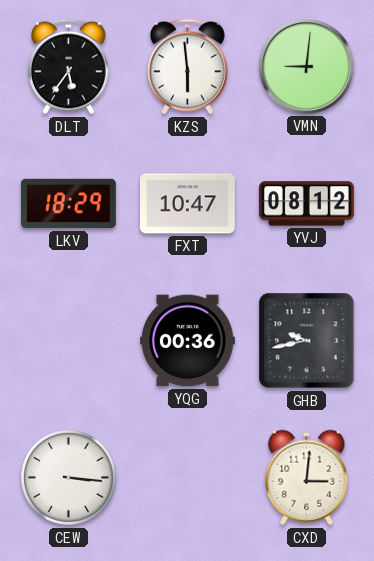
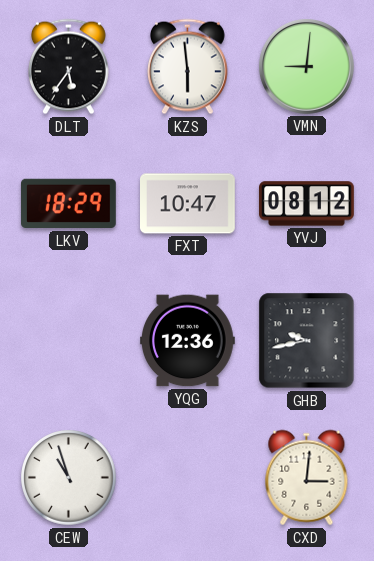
YQG: 00:36 -> 12:36 (188, 341)
CEW: 3:16 -> 10:57 (69, 478)
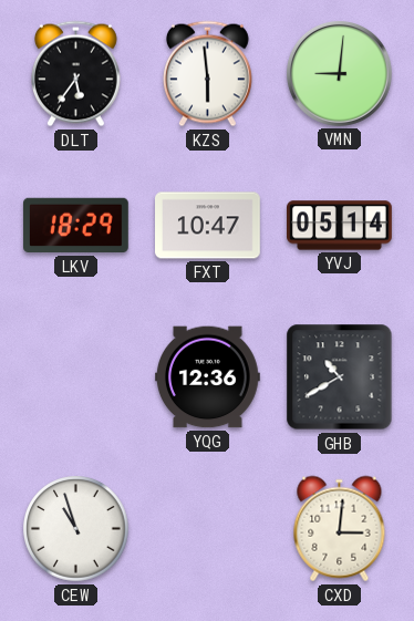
YVJ: 08:12 -> 05:14 (340, 226)
GHB: 9:43 -> 10:40 (340, 377)
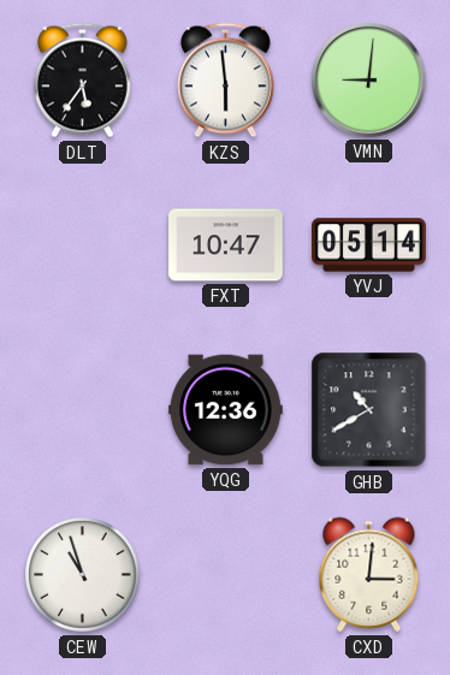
LKV: 18:29 -> none (75, 226)
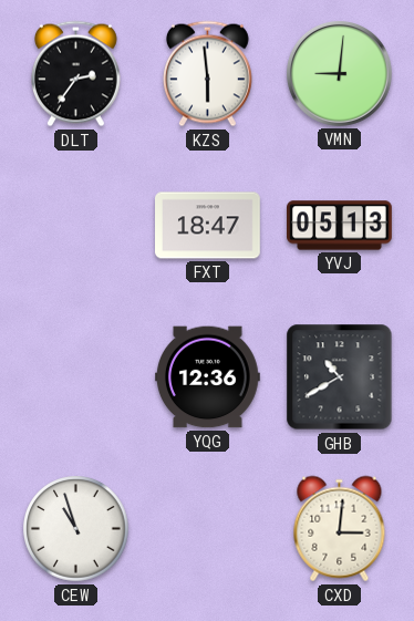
DLT: 5:36 -> 2:36 (75, 74)
FXT: 10:47 -> 18:47 (208, 226)
YVJ: 05:14 -> 05:13 (340, 226)
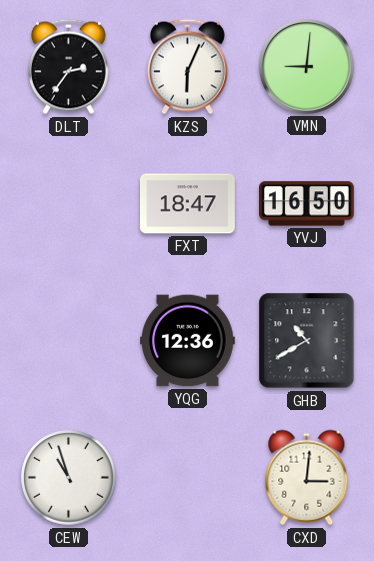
KZS: 5:59 -> 6:04 (187, 67)
YVJ: 05:13 -> 16:50 (307, 204)
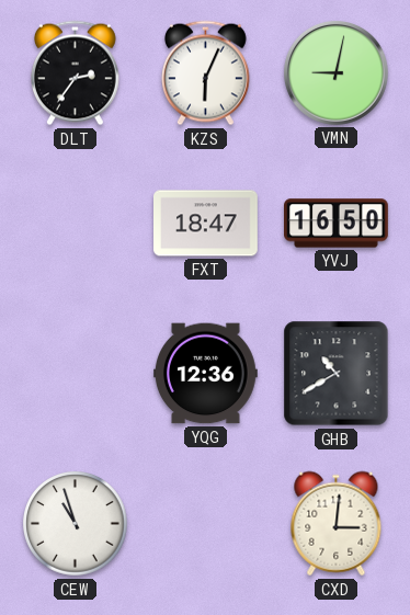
VMN: 9:01 -> 9:02 (335, 72)
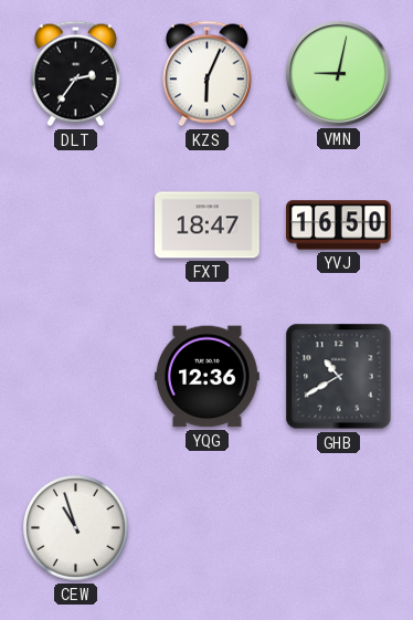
CXD: 3:01 -> none (337, 524)
